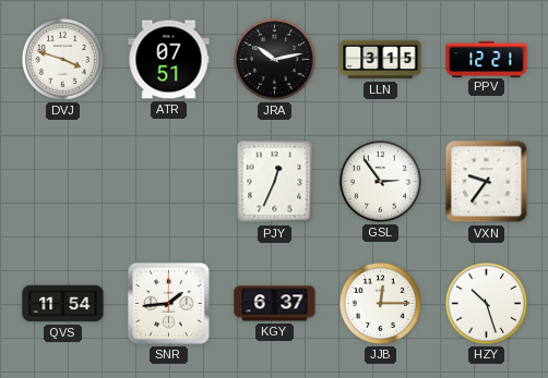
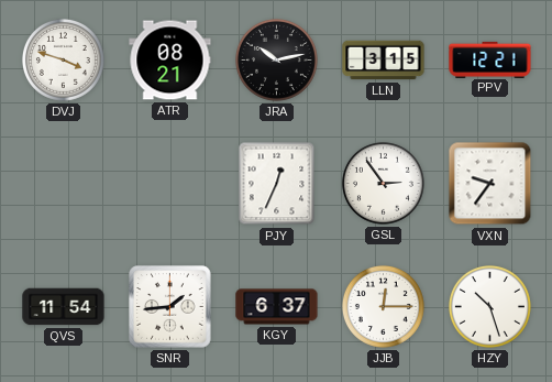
ATR: 07:51 -> 08:21 (170, 61)
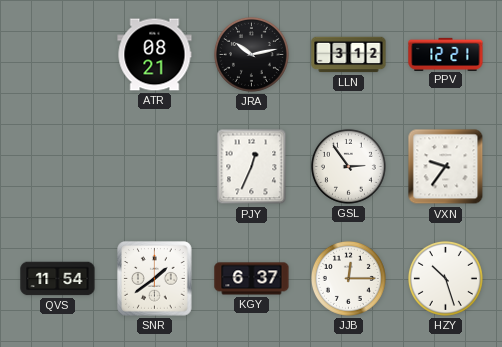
DVJ: 3:48 -> none (63, 59)
LLN: 3:15 -> 3:12 (349, 55)
SNR: 1:44 -> 1:39 (155, 279)
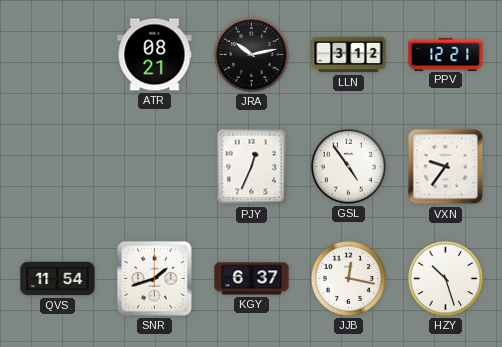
GSL: 2:54 -> 4:54 (348, 166)
SNR: 1:39 -> 1:42 (155, 279)
JJB: 12:15 -> 12:17 (348, 278)
